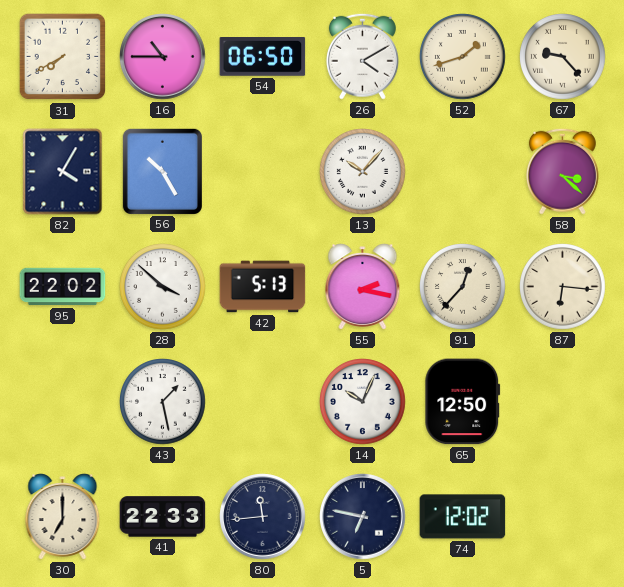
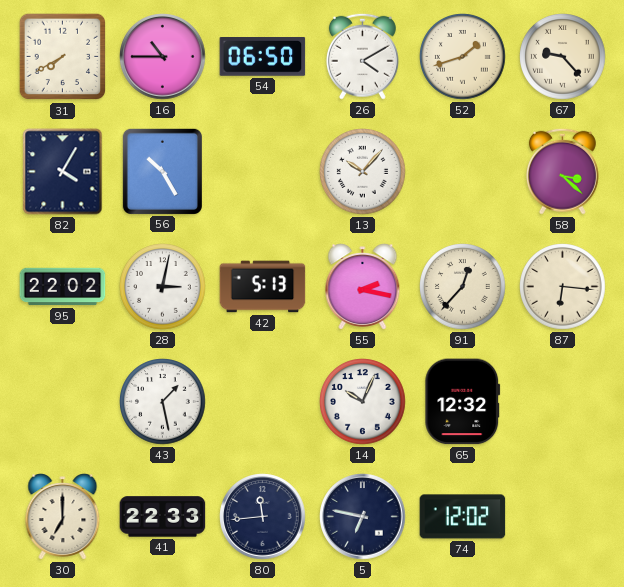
28: 3:52 -> 3:02 (163, 287)
65: 12:50 -> 12:32 (463, 402)
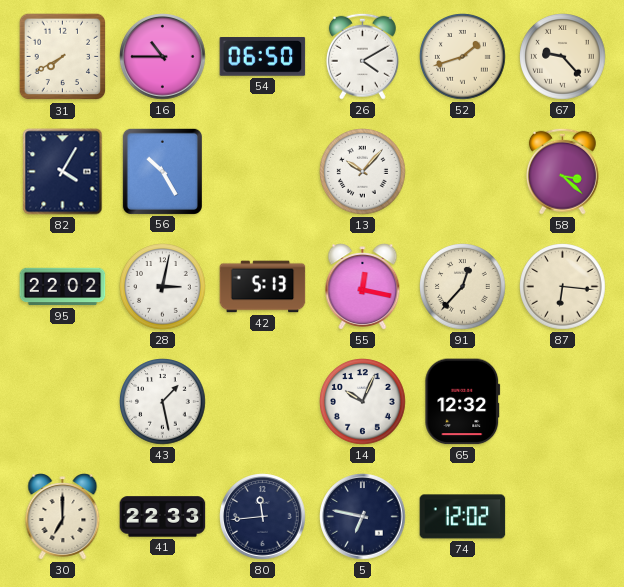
55: 2:17 -> 12:17 (363, 287)
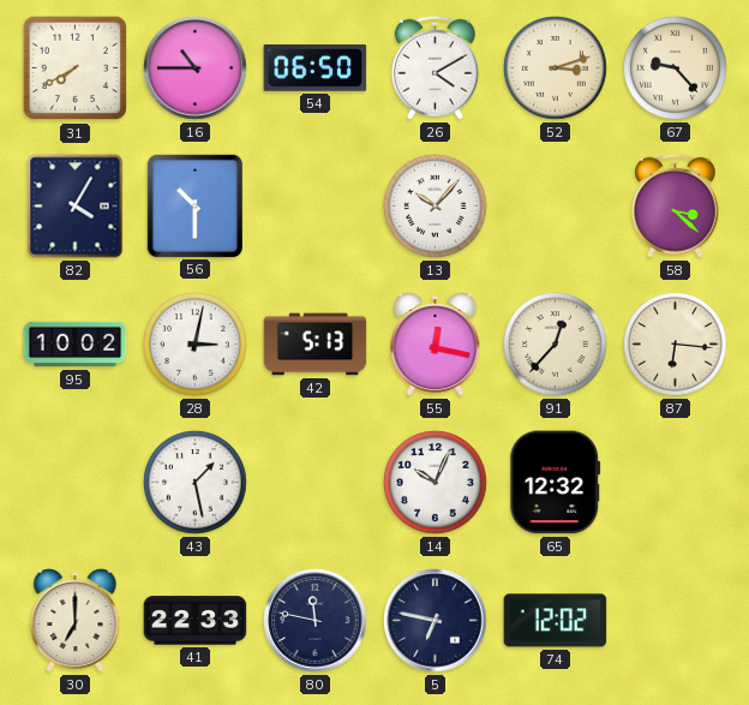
52: 1:42 -> 3:12 (556, 68)
56: 10:25 -> 10:30 (194, 205)
95: 22:02 -> 10:02 (76, 345)
80: 11:44 -> 11:47 (316, 621)
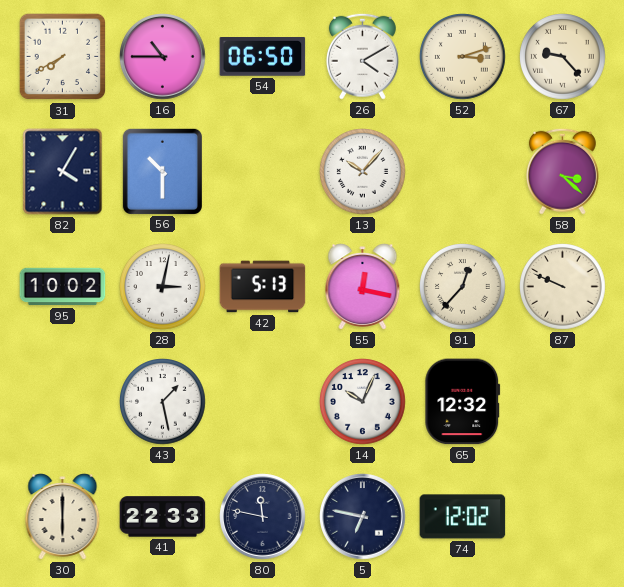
87: 6:16 -> 9:49 (563, 287)
30: 7:00 -> 6:00 (63, 517)
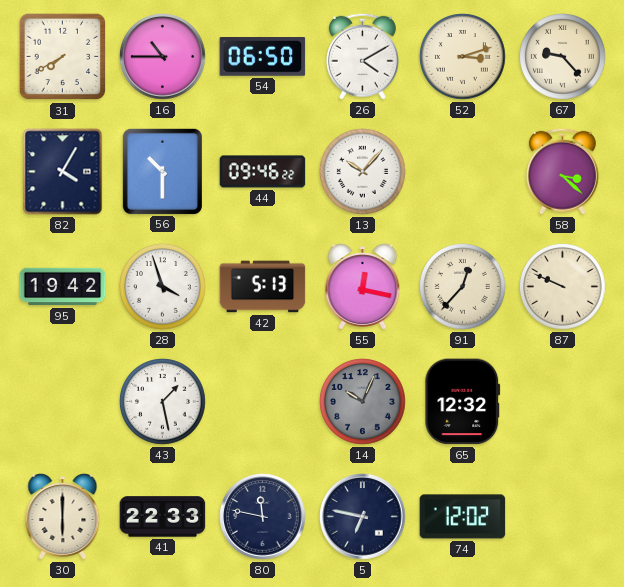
44: none -> 09:46 (263, 172)
95: 10:02 -> 19:42 (63, 287)
28: 3:02 -> 3:57 (163, 287)
14 dial: white -> grey (363, 402)
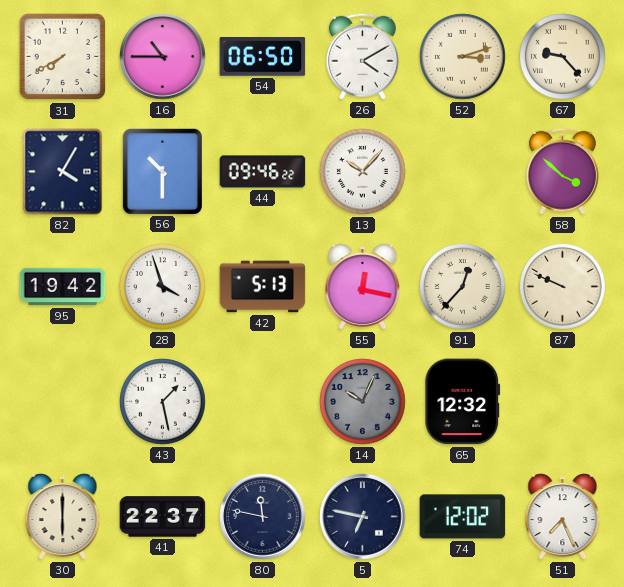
58: 3:22 -> 3:52 (562, 171)
41: 22:33 -> 22:37 (163, 517)
51: none -> 7:26 (563, 517)
